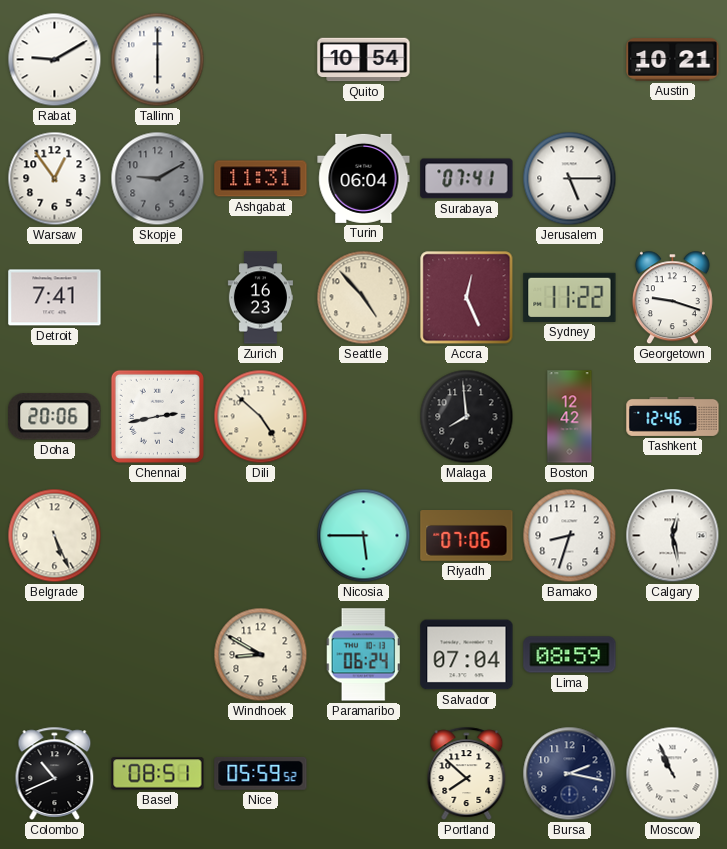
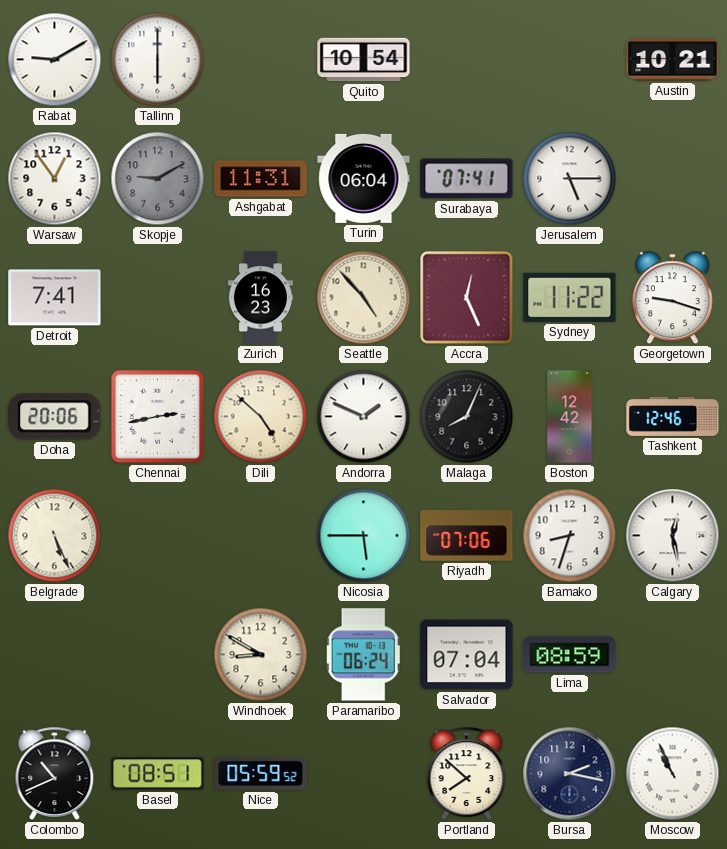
Andorra: none -> 1:49 (364, 417)
Malaga: 7:59 -> 8:04 (467, 417)
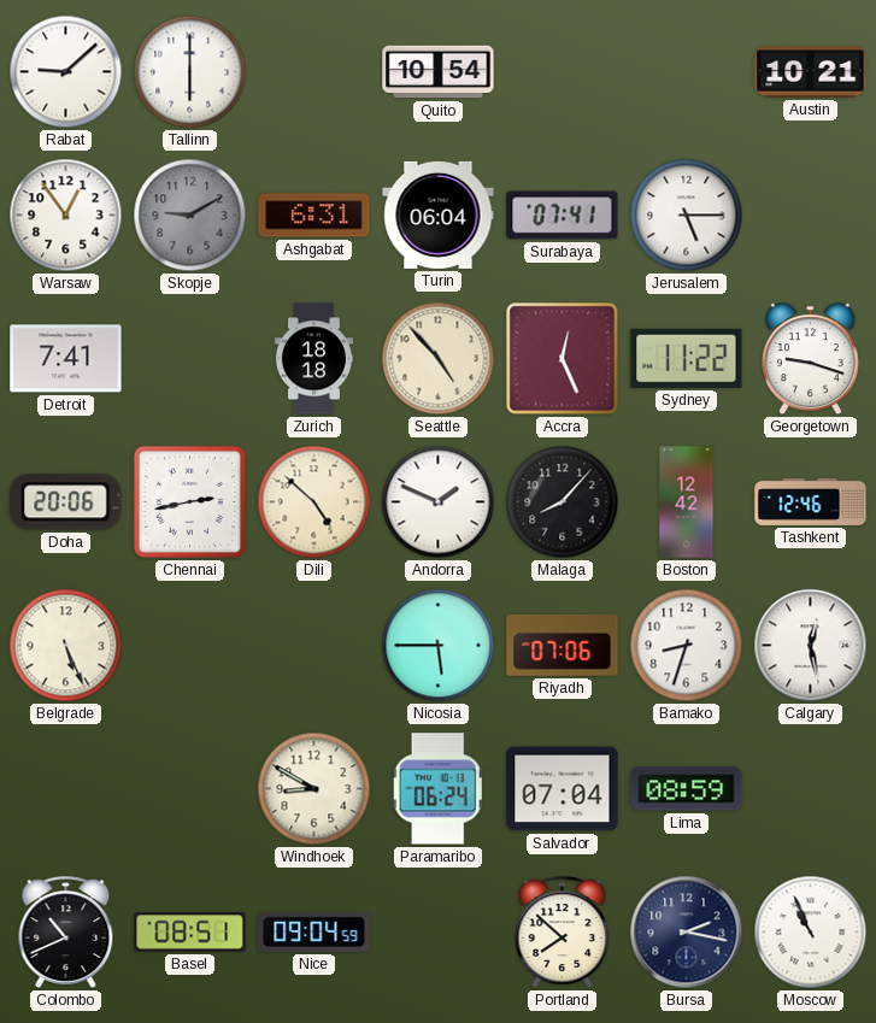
Rabat: 9:10 -> 9:08 (66, 72)
Ashgabat: 11:31 -> 6:31 (314, 216)
Zurich: 16:23 -> 18:18 (313, 359)
Malaga: 8:04 -> 8:07 (563, 502)
Nice: 05:59 -> 09:04 (314, 931)
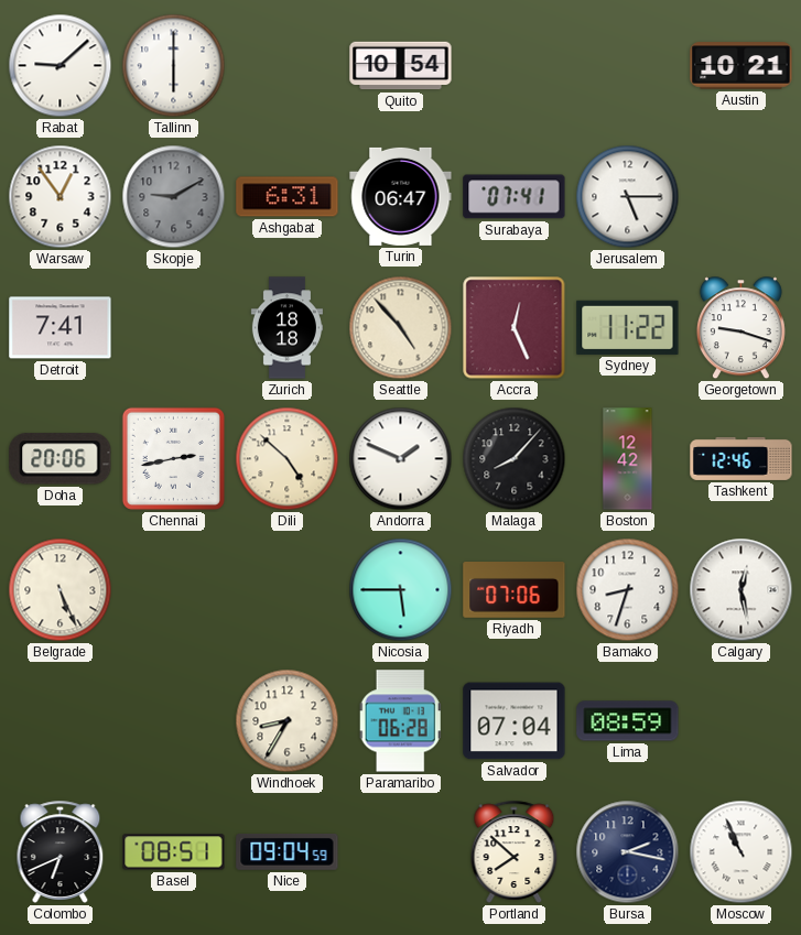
Turin: 06:04 -> 06:47 (401, 196)
Windhoek: 8:50 -> 8:35 (288, 721)
Paramaribo: 06:24 -> 06:28 (400, 721)
Colombo: 10:41 -> 6:41 (61, 851)
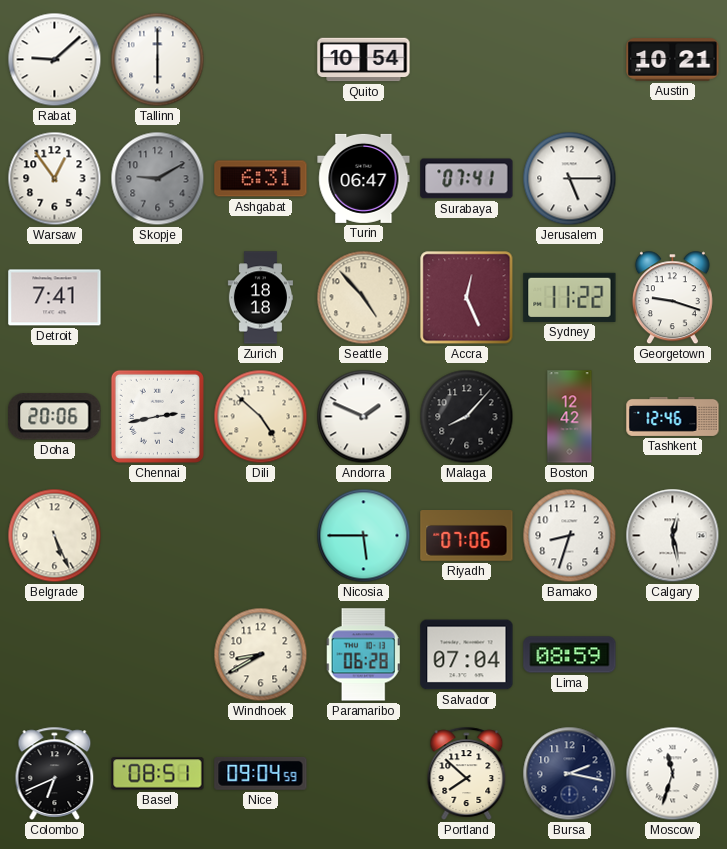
Windhoek: 8:35 -> 8:40 (261, 655)
Moscow: 10:56 -> 11:33 (673, 774)
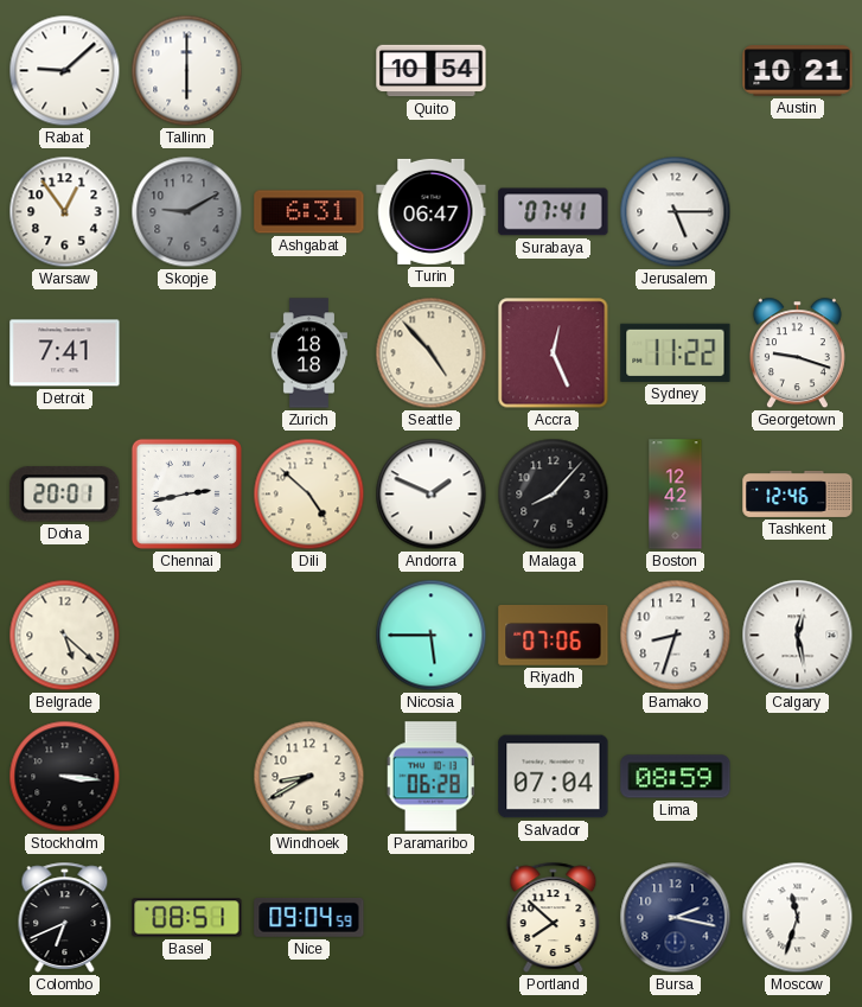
Doha: 20:06 -> 20:01 (65, 495)
Belgrade: 5:26 -> 5:22 (65, 636)
Stockholm: none -> 3:16 (65, 777)
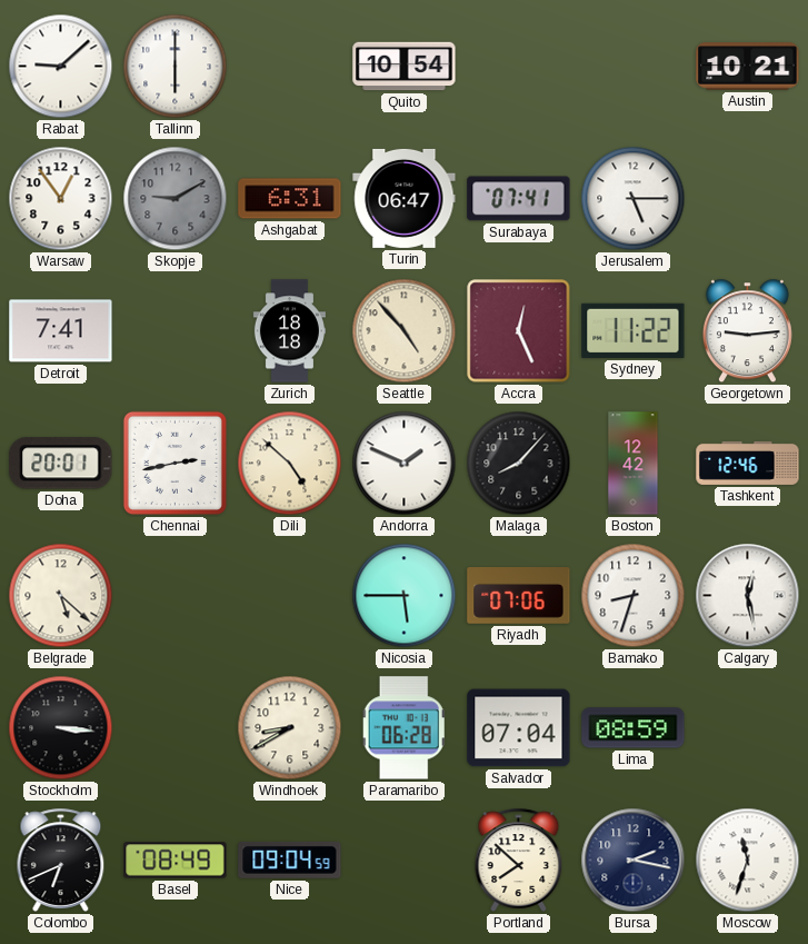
Georgetown: 9:18 -> 9:14 (747, 331)
Basel: 08:51 -> 08:49 (176, 861)
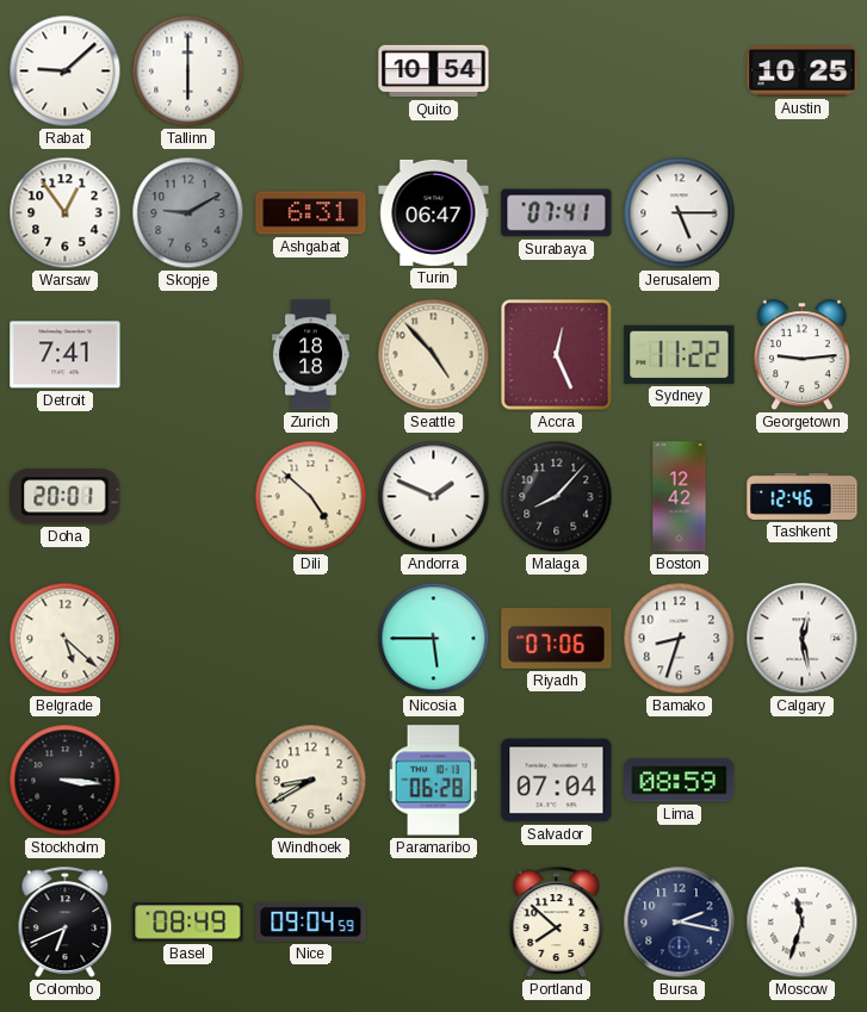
Austin: 10:21 -> 10:25 (803, 72)
Chennai: 2:43 -> none (174, 463)
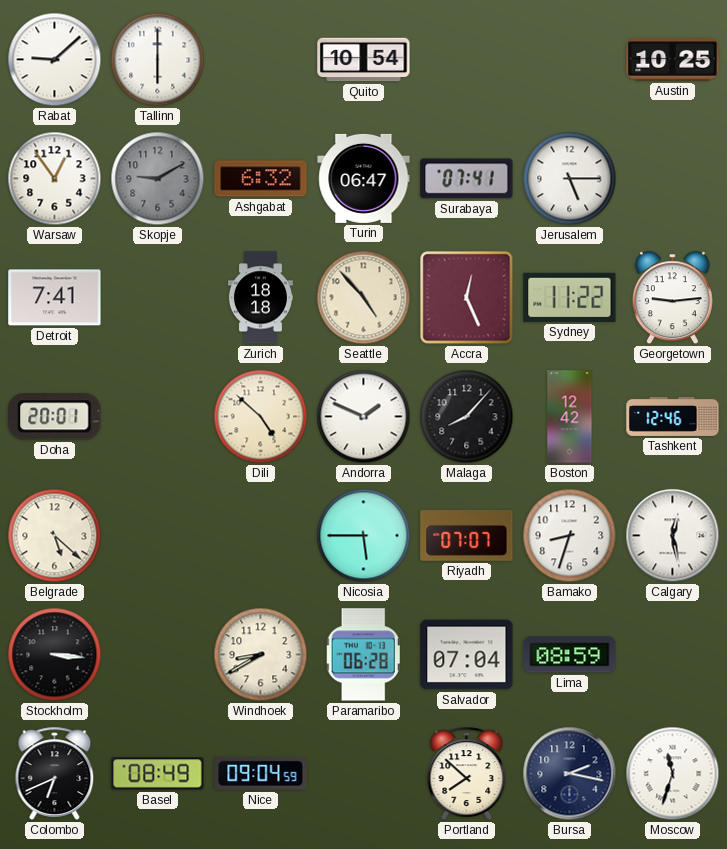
Ashgabat: 6:31 -> 6:32 (261, 179)
Riyadh: 07:06 -> 07:07 (467, 536)
